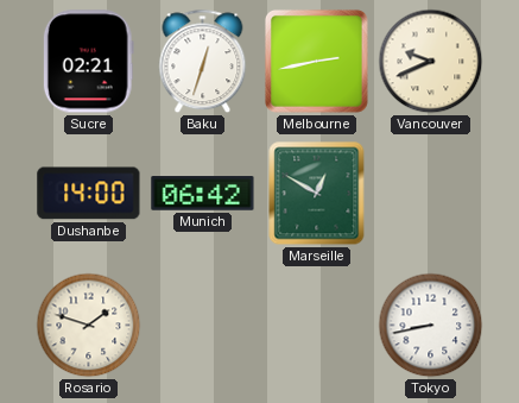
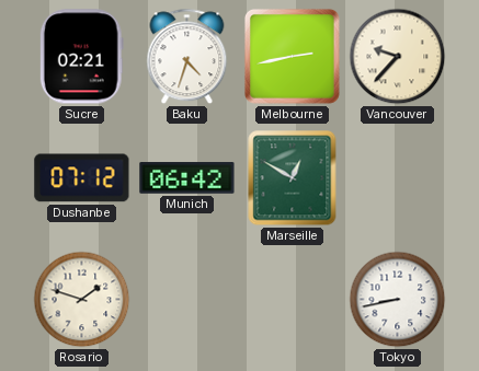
Baku: 12:33 -> 4:33 (187, 57)
Vancouver: 9:41 -> 9:37 (398, 57)
Dushanbe: 14:00 -> 07:12 (82, 178)
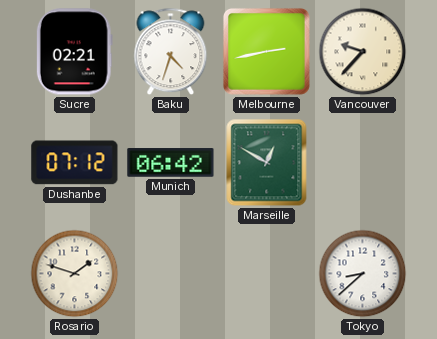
Tokyo: 8:43 -> 8:38 (363, 274)
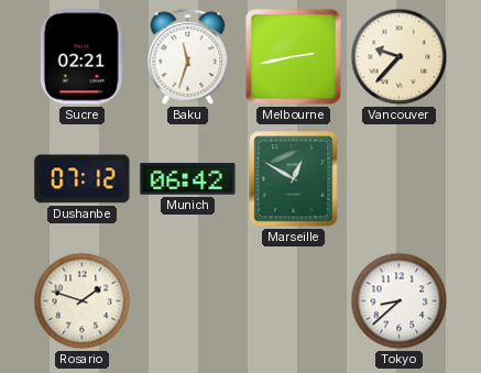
Baku: 4:33 -> 11:33 (188, 57)
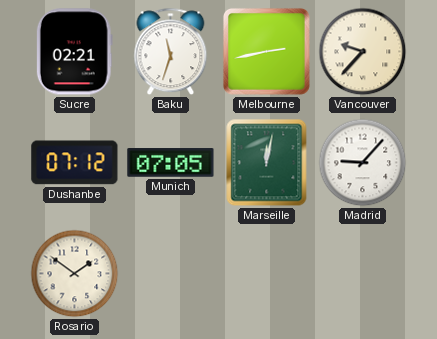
Munich: 06:42 -> 07:05 (171, 163)
Marseille: 12:50 -> 12:02 (267, 163)
Madrid: none -> 9:07 (363, 163)
Rosario: 1:48 -> 1:51 (75, 274)
Tokyo: 8:38 -> none (400, 301)
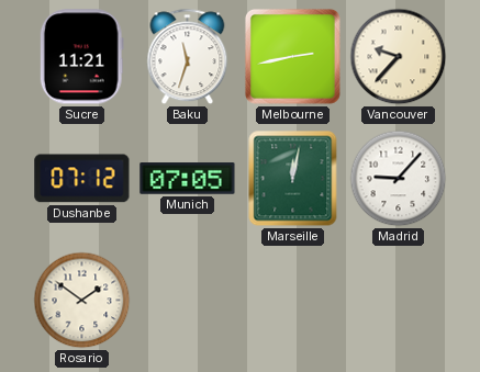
Sucre: 02:21 -> 11:21 (81, 57)
